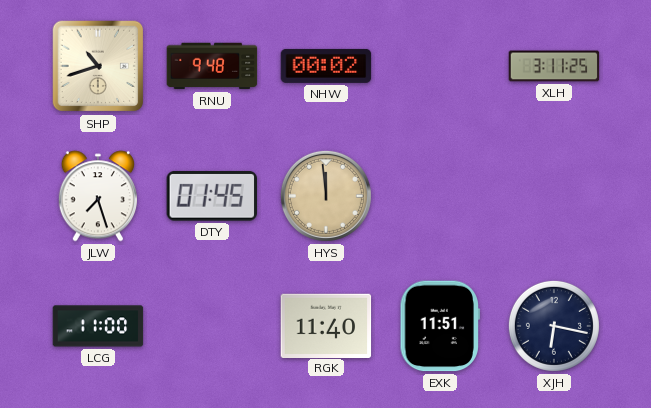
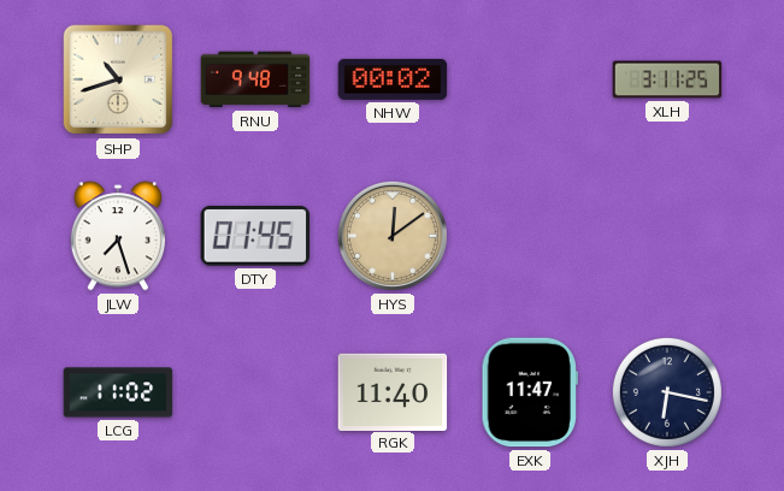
HYS: 11:59 -> 12:09 (393, 236)
LCG: 11:00 -> 11:02 (118, 392)
EXK: 11:51 -> 11:47 (529, 392)
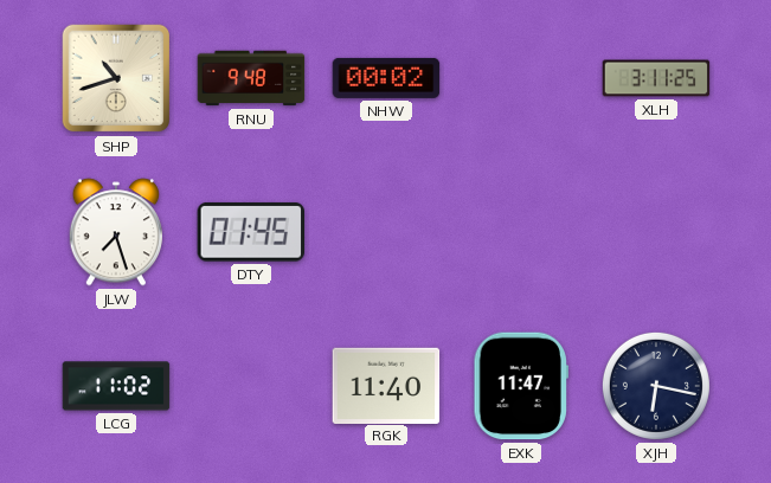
HYS: 12:09 -> none (393, 236)
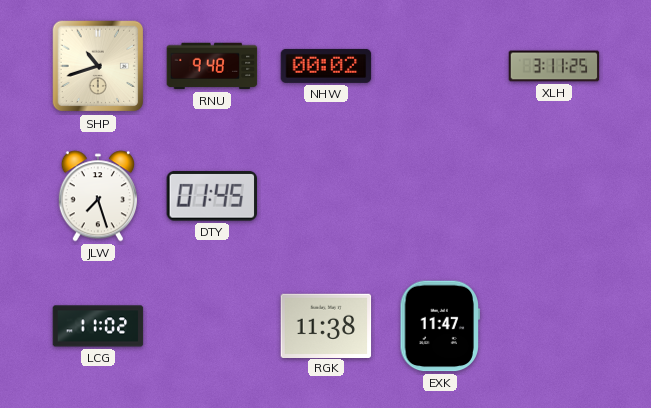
RGK: 11:40 -> 11:38 (326, 325)
XJH: 6:17 -> none (656, 386)
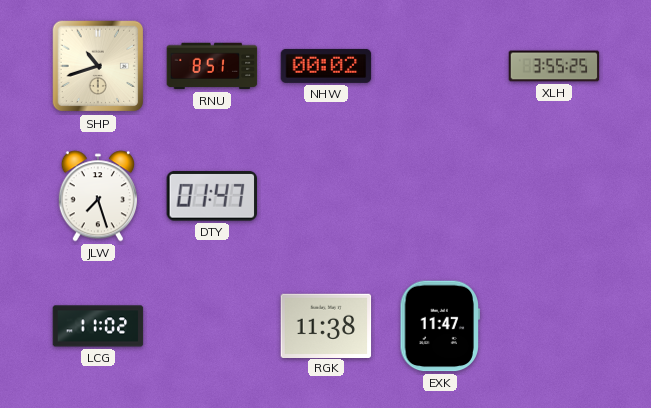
RNU: 9:48 -> 8:51 (212, 66)
XLH: 3:11 -> 3:55 (554, 66)
DTY: 01:45 -> 01:47 (211, 196)
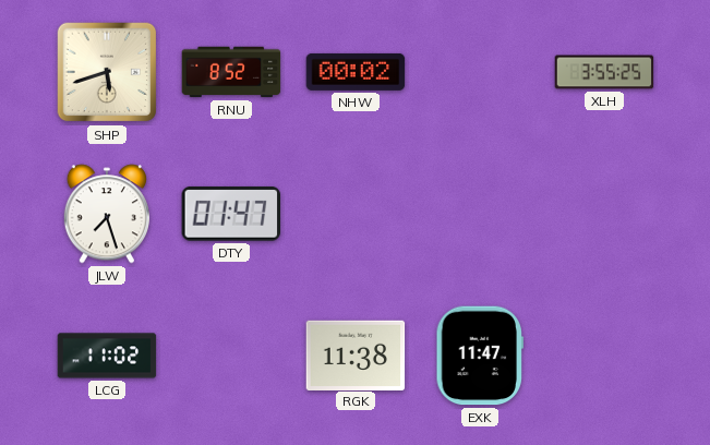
SHP: 10:42 -> 5:42 (107, 72)
RNU: 8:51 -> 8:52 (231, 72)
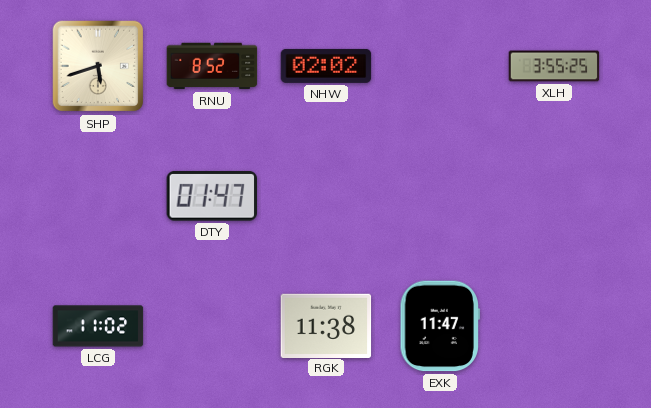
NHW: 00:02 -> 02:02 (326, 66)
JLW: 7:27 -> none (106, 214)
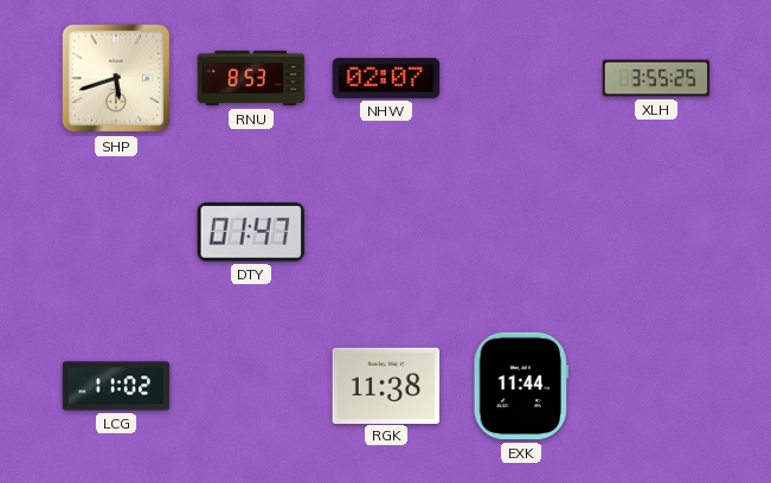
RNU: 8:52 -> 8:53 (251, 78)
NHW: 02:02 -> 02:07 (386, 78)
EXK: 11:47 -> 11:44 (520, 386)
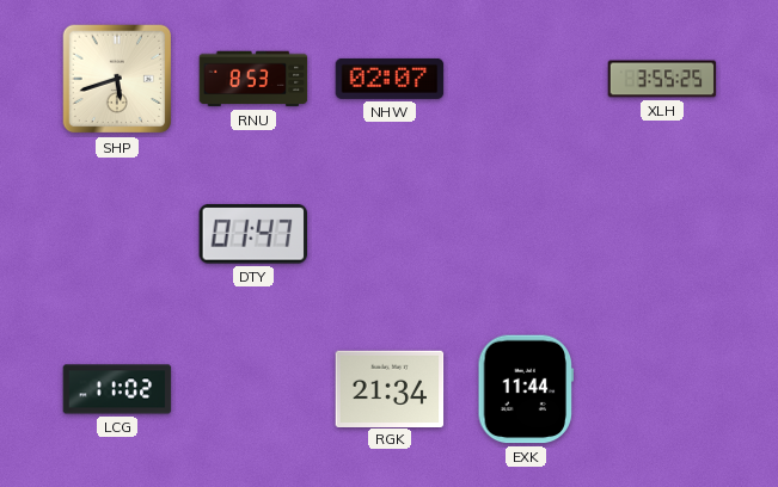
RGK: 11:38 -> 21:34 (390, 388)
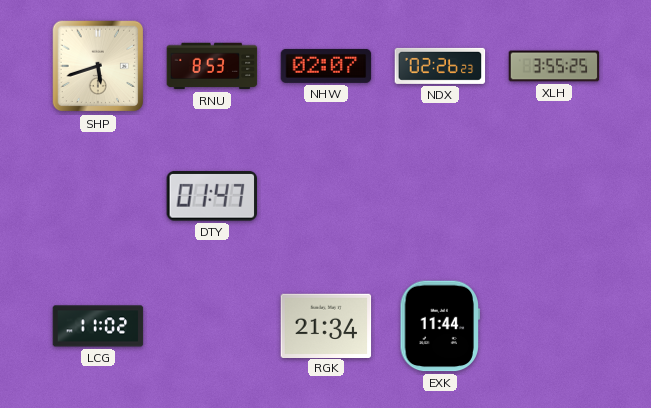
NDX: none -> 02:26 (440, 66)
